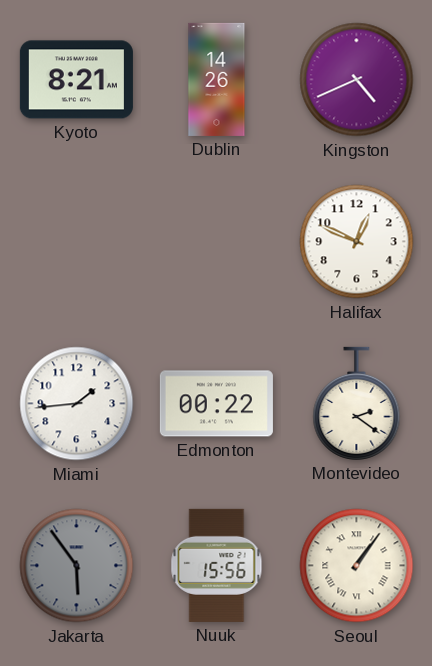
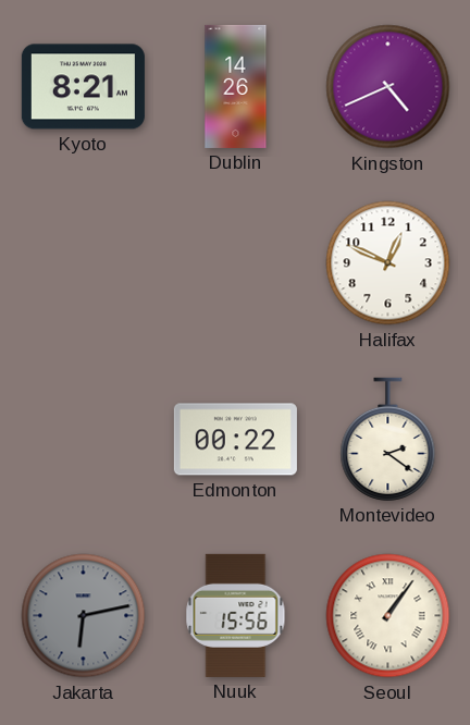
Miami: 1:44 -> none (77, 404)
Jakarta: 5:54 -> 6:13 (84, 616)
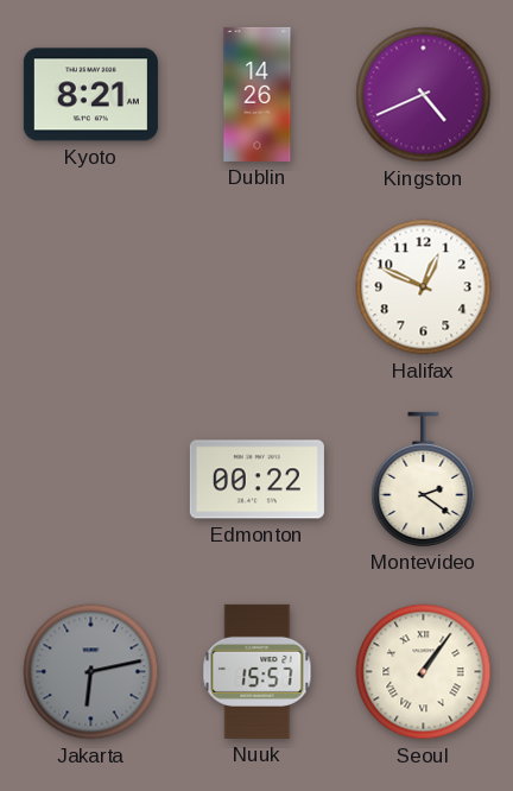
Nuuk: 15:56 -> 15:57 (258, 671)
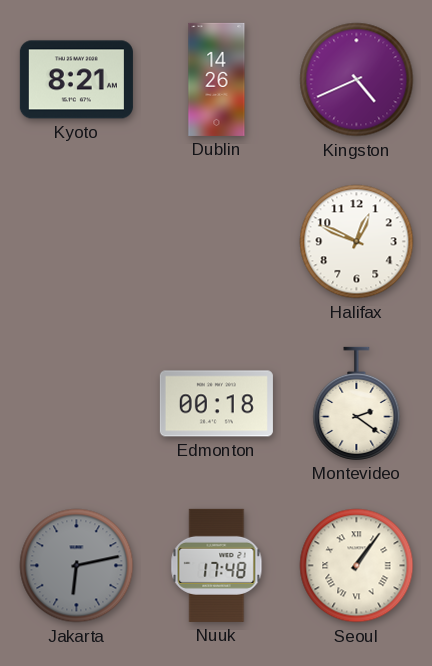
Edmonton: 00:22 -> 00:18 (216, 404)
Nuuk: 15:57 -> 17:48 (217, 565)
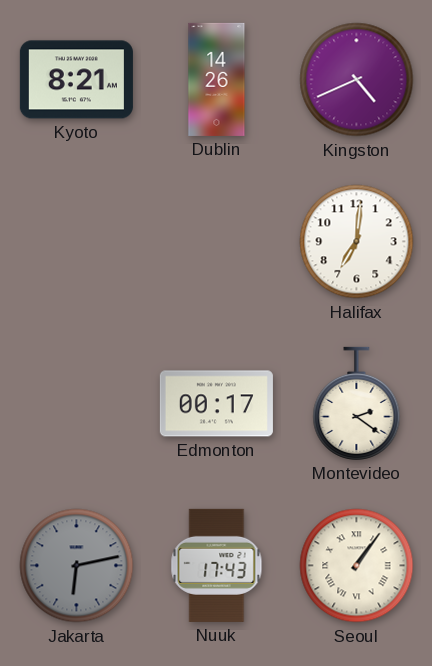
Halifax: 12:49 -> 7:01 (357, 242)
Edmonton: 00:18 -> 00:17 (216, 404)
Nuuk: 17:48 -> 17:43 (217, 565)
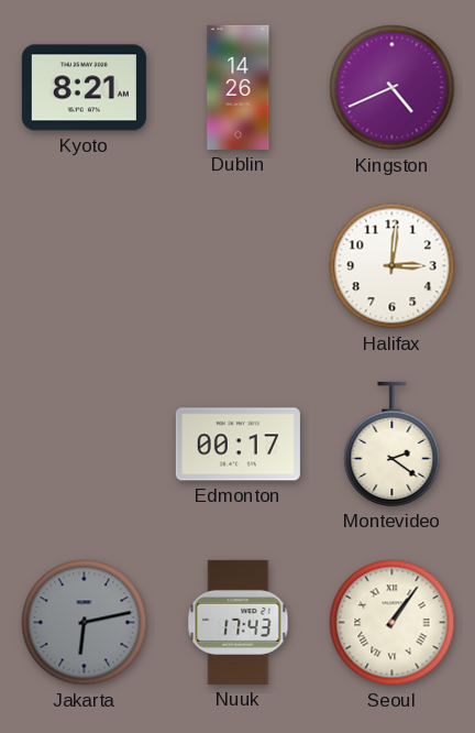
Halifax: 7:01 -> 3:01 (393, 266)
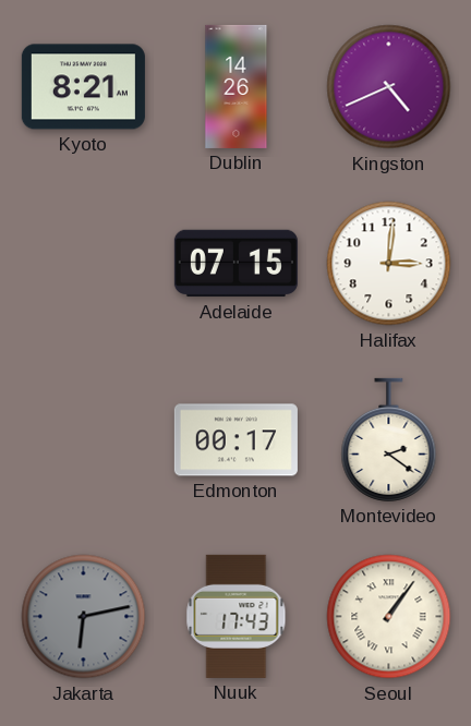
Adelaide: none -> 07:15 (235, 264)
